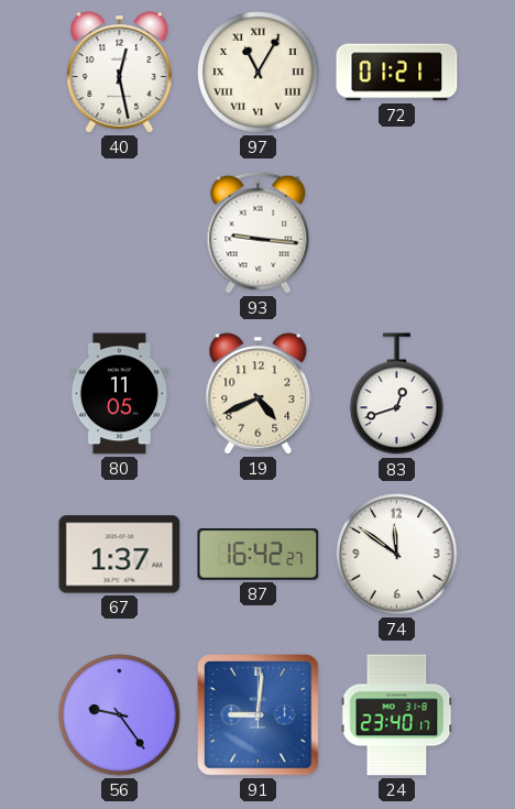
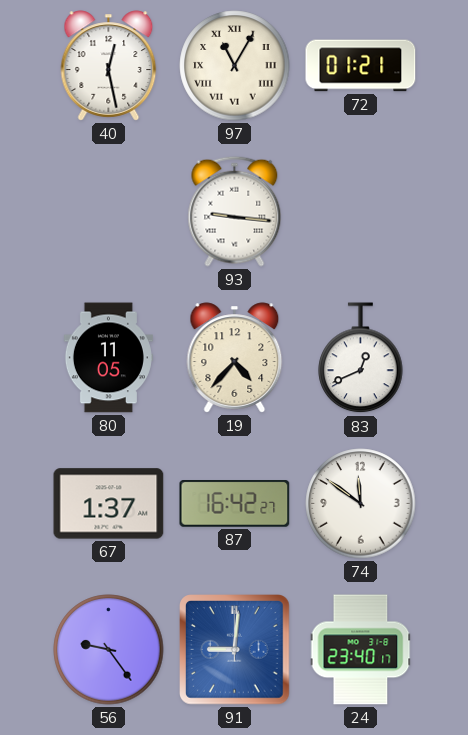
19: 4:41 -> 4:37 (235, 358)
83: 12:42 -> 12:41 (361, 358)
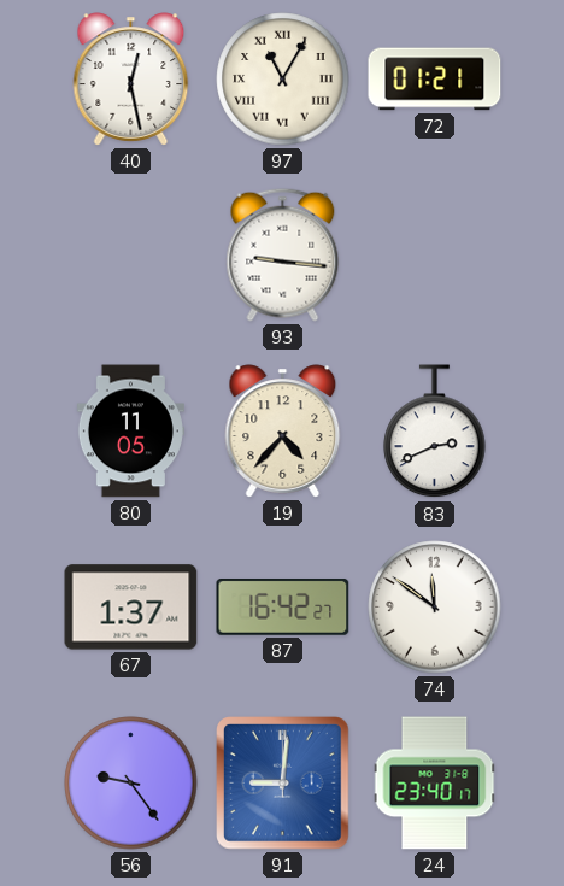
83: 12:41 -> 2:41 (435, 432)
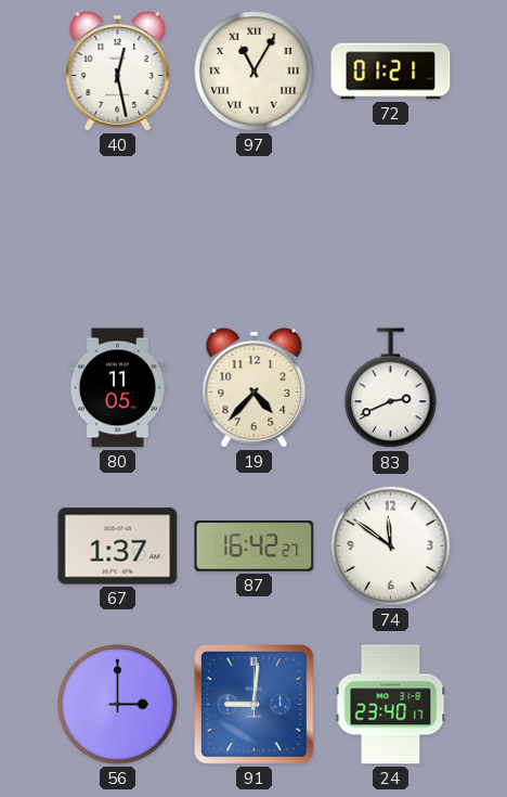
93: 9:16 -> none (283, 254)
56: 9:24 -> 3:00 (118, 705)
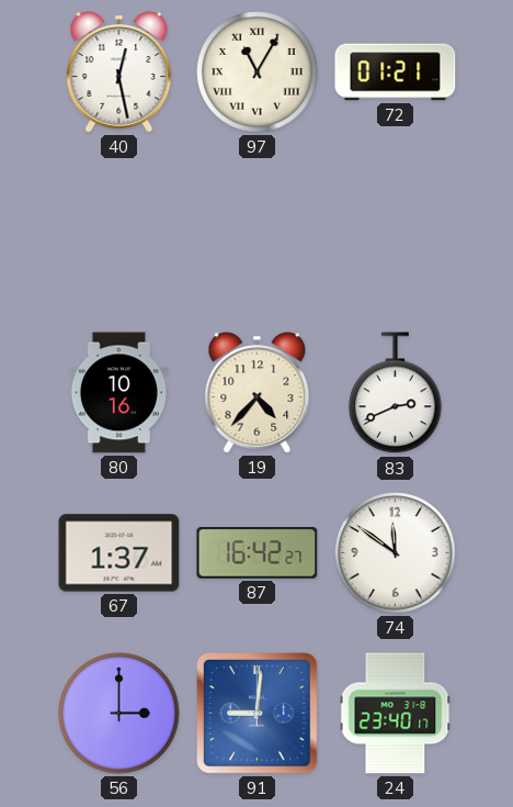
80: 11:05 -> 10:16 (118, 393)
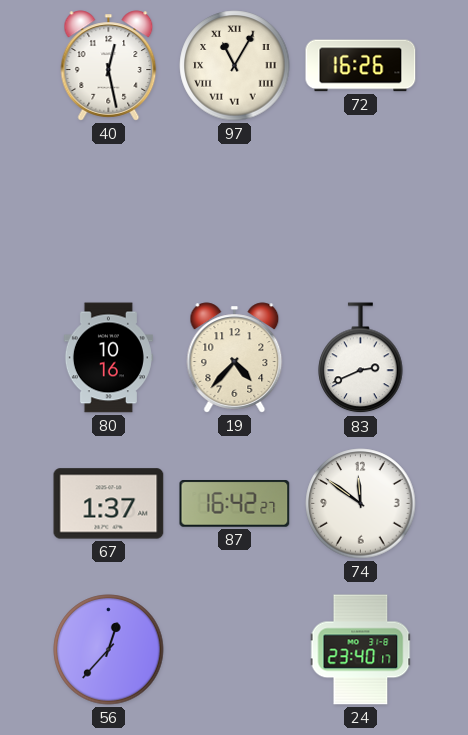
72: 01:21 -> 16:26 (361, 66)
56: 3:00 -> 12:37 (109, 650)
91: 9:01 -> none (258, 714)
